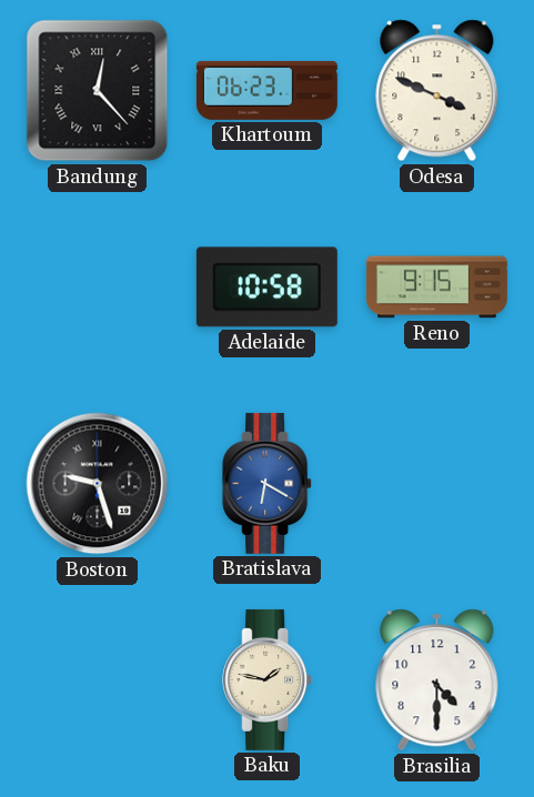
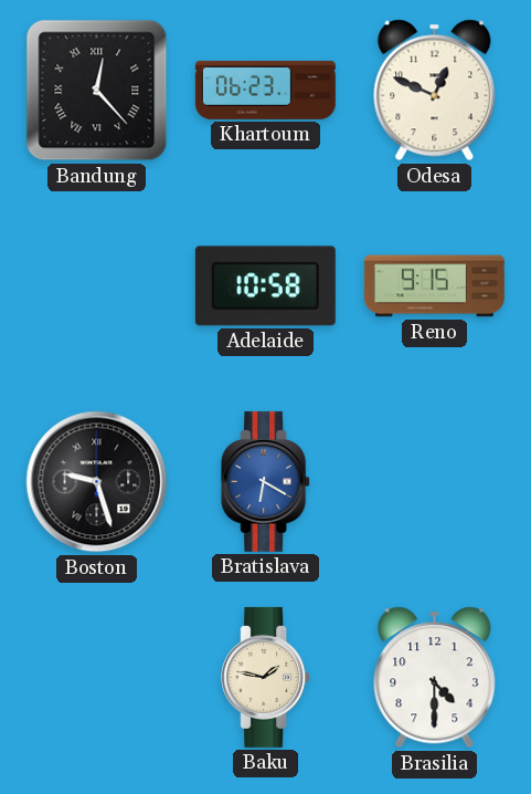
Odesa: 3:49 -> 12:49 (435, 91)
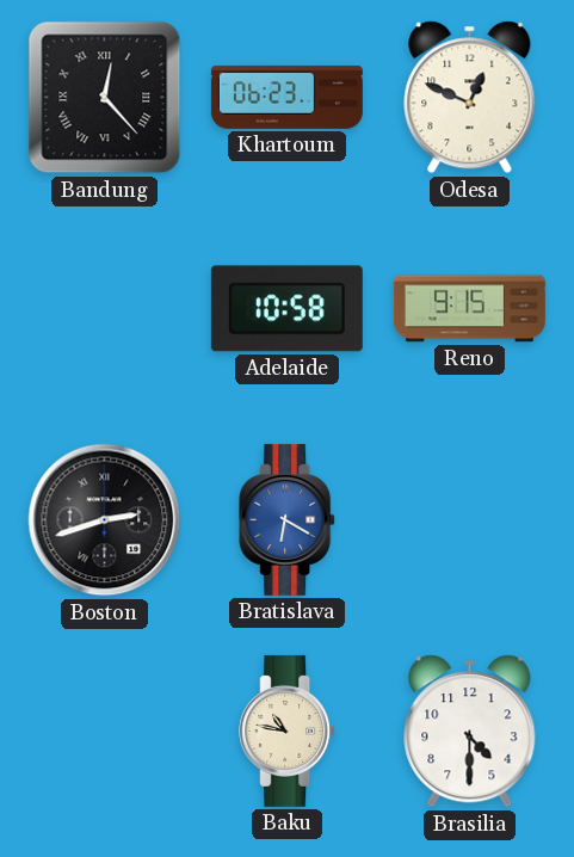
Boston: 9:27 -> 2:42 (105, 520)
Baku: 1:47 -> 10:47 (288, 730)
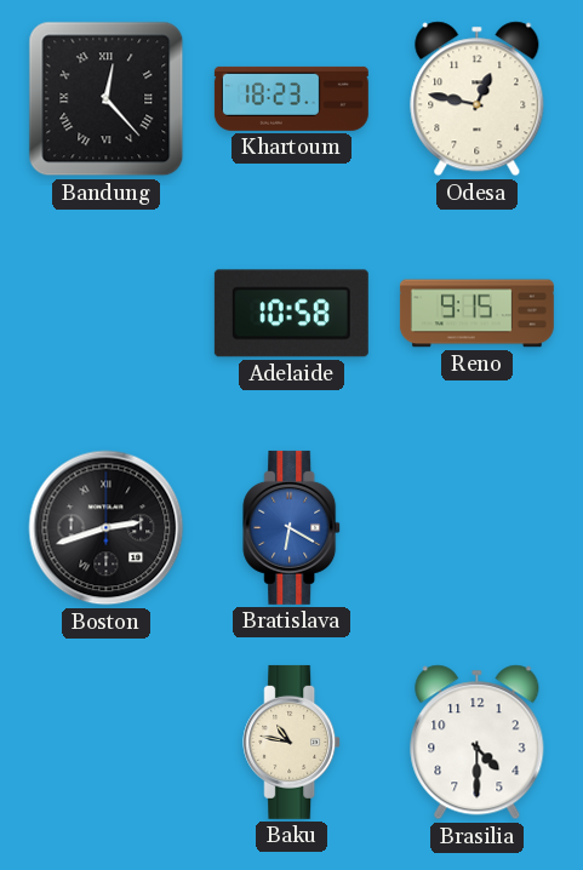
Khartoum: 06:23 -> 18:23 (291, 98)
Odesa: 12:49 -> 12:47 (478, 99)
